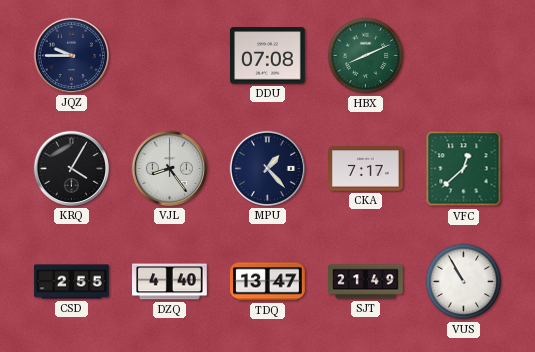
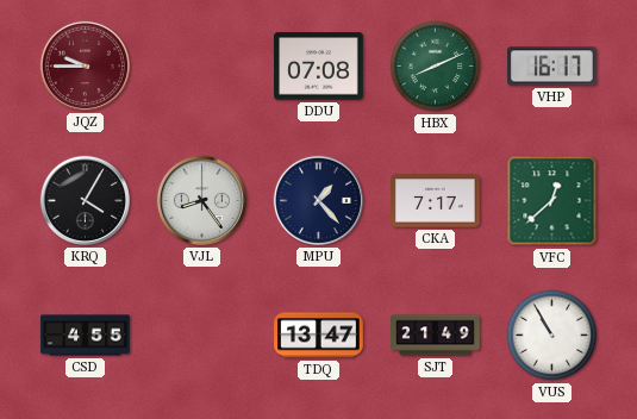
JQZ dial: navy -> burgundy (85, 65)
VHP: none -> 16:17 (552, 67)
CSD: 2:55 -> 4:55 (86, 336)
DZQ: 4:40 -> none (170, 282)
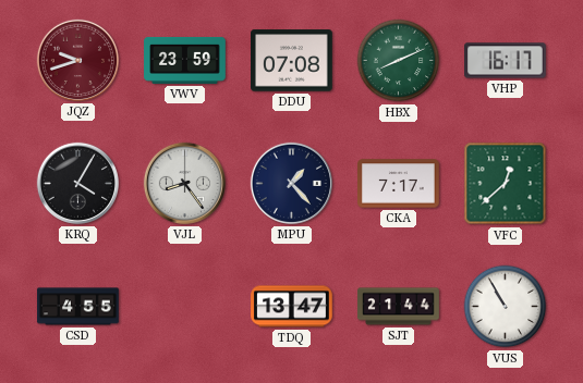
JQZ: 9:45 -> 9:42 (77, 60)
VWV: none -> 23:59 (185, 60)
SJT: 21:49 -> 21:44 (399, 307)
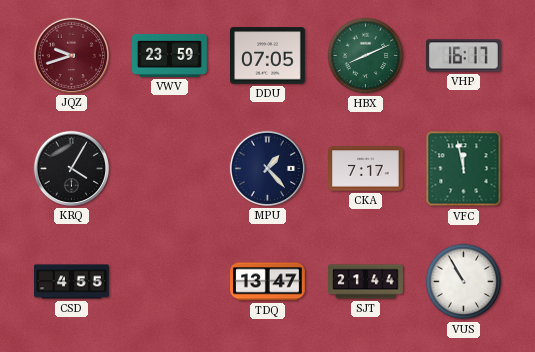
DDU: 07:08 -> 07:05 (268, 56)
VJL: 8:24 -> none (184, 183)
VFC: 12:38 -> 11:58 (464, 169)
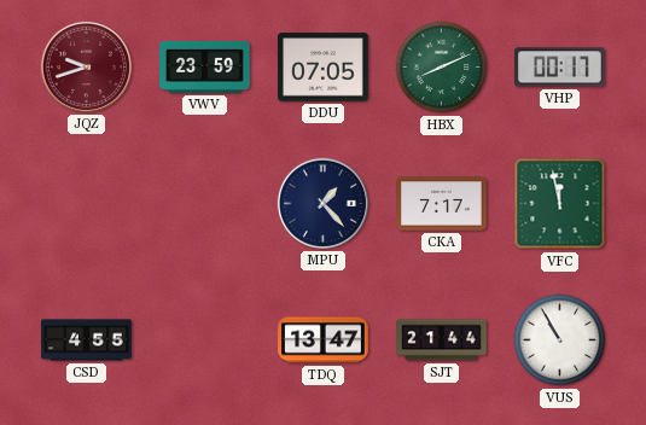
VHP: 16:17 -> 00:17 (560, 68)
KRQ: 4:05 -> none (71, 168)
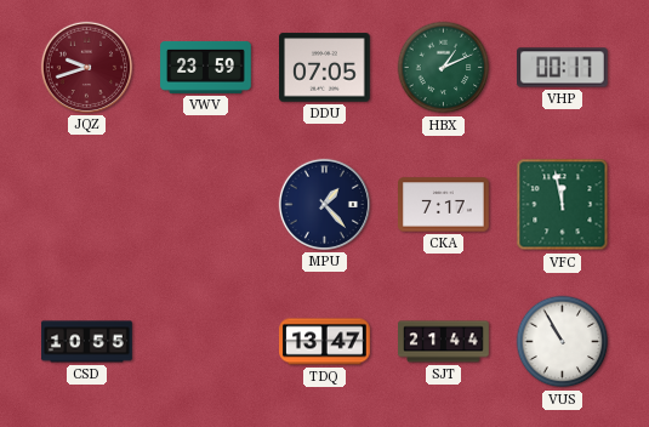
HBX: 8:11 -> 1:11 (444, 68)
CSD: 4:55 -> 10:55 (87, 342)
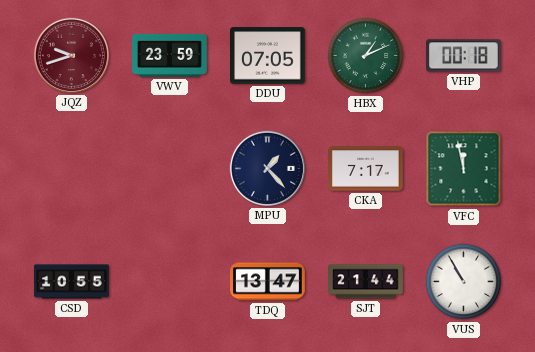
VHP: 00:17 -> 00:18 (464, 56)
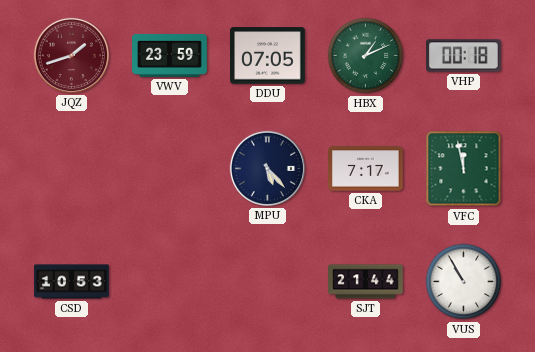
JQZ: 9:42 -> 1:42 (71, 55)
MPU: 1:23 -> 5:23 (267, 168)
CSD: 10:55 -> 10:53 (72, 282)
TDQ: 13:47 -> none (268, 282)
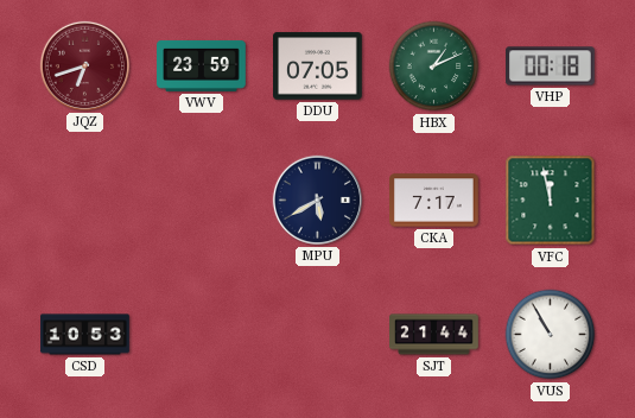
JQZ: 1:42 -> 6:42 (84, 65)
MPU: 5:23 -> 5:40 (317, 199)
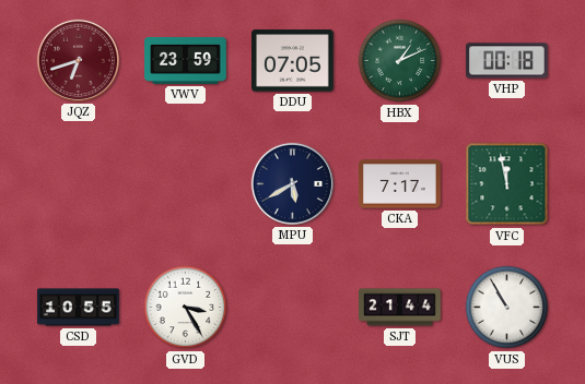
CSD: 10:53 -> 10:55 (79, 308)
GVD: none -> 3:25 (186, 308)
